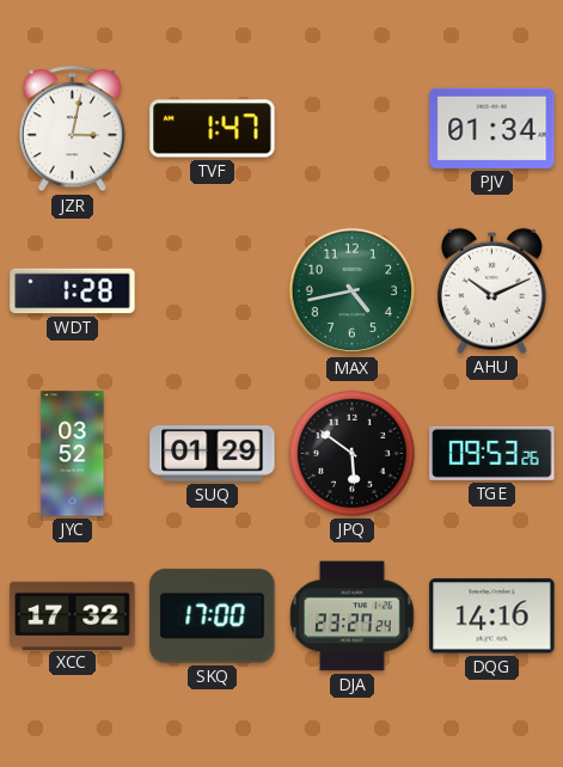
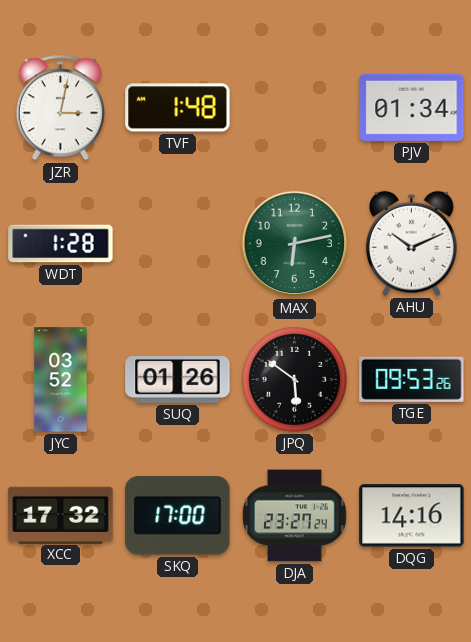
TVF: 1:47 -> 1:48 (178, 108)
MAX: 4:43 -> 6:13 (295, 244)
SUQ: 01:29 -> 01:26 (178, 380)
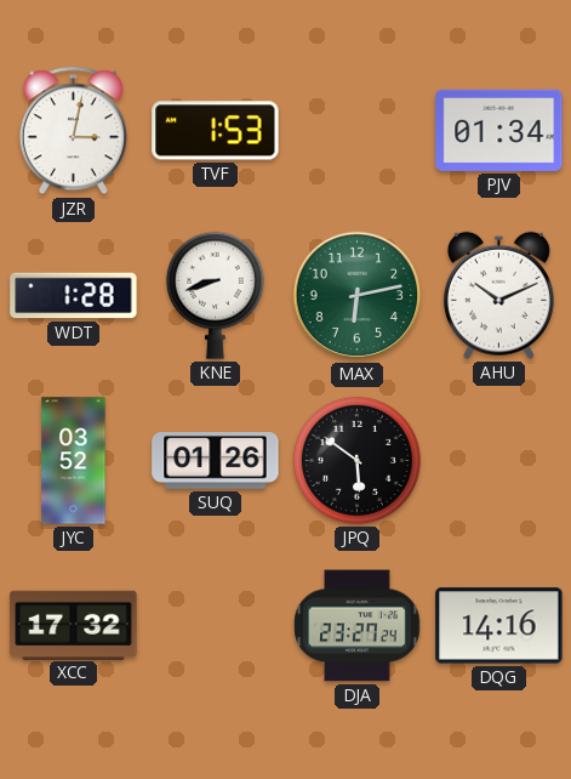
TVF: 1:48 -> 1:53 (216, 131)
KNE: none -> 8:42 (215, 295)
TGE: 09:53 -> none (412, 379)
SKQ: 17:00 -> none (178, 516)
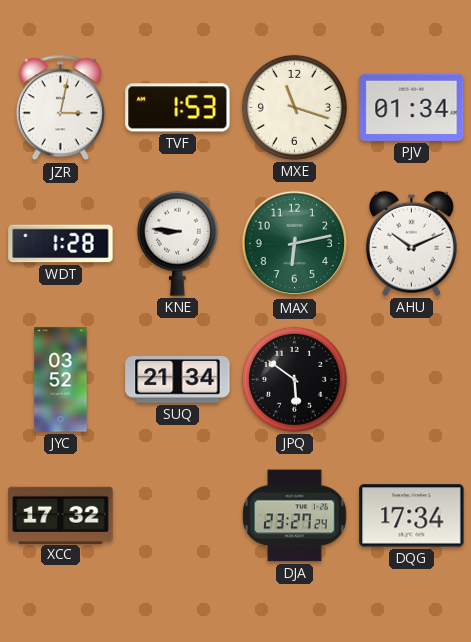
MXE: none -> 11:18 (294, 107)
KNE: 8:42 -> 8:46 (177, 243)
SUQ: 01:26 -> 21:34 (178, 380)
DQG: 14:16 -> 17:34 (412, 516)
